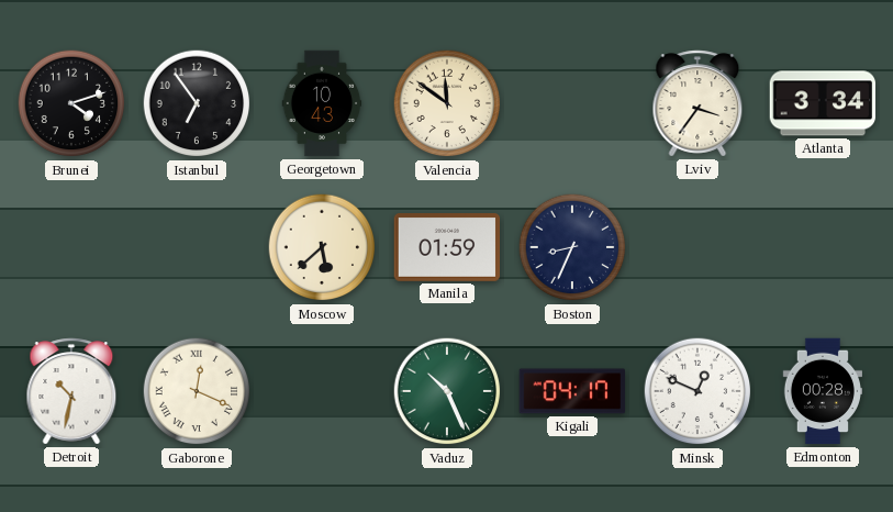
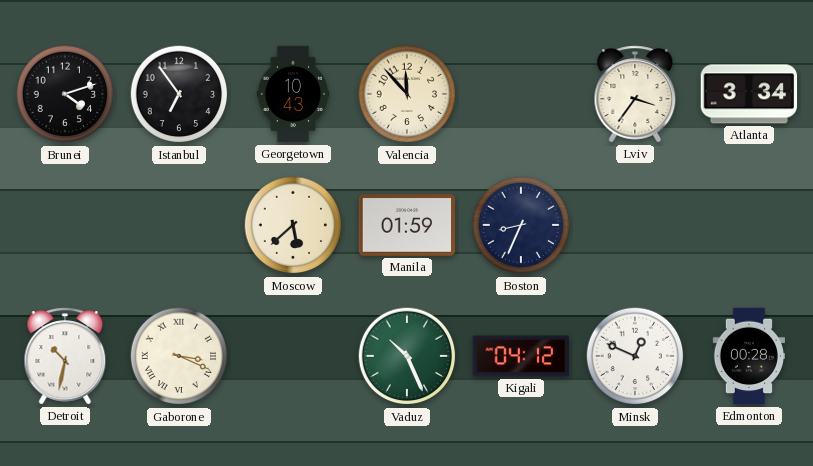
Valencia: 11:51 -> 11:53 (407, 94)
Gaborone: 12:19 -> 3:19 (179, 356)
Kigali: 04:17 -> 04:12 (521, 356)
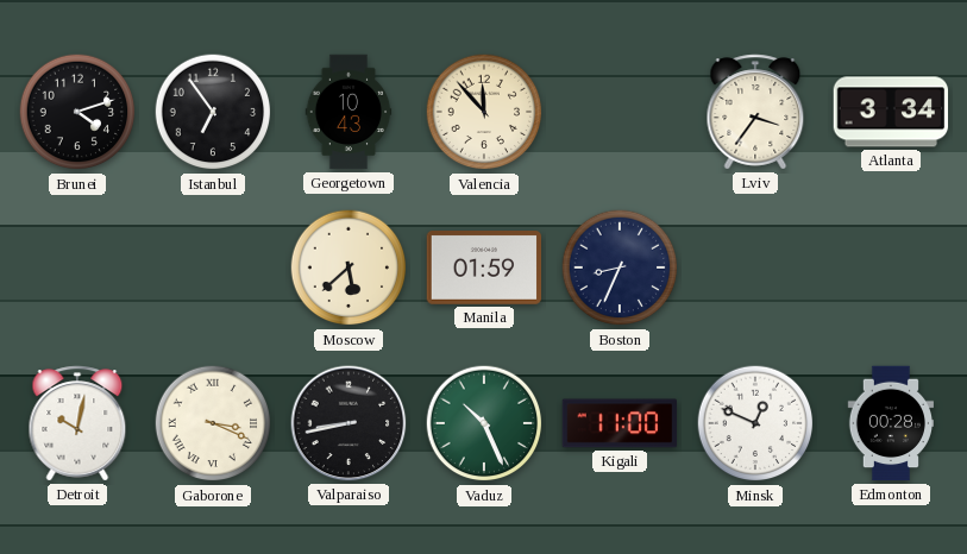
Detroit: 10:32 -> 10:02 (77, 423)
Valparaiso: none -> 8:43 (349, 423)
Kigali: 04:12 -> 11:00 (620, 423)
